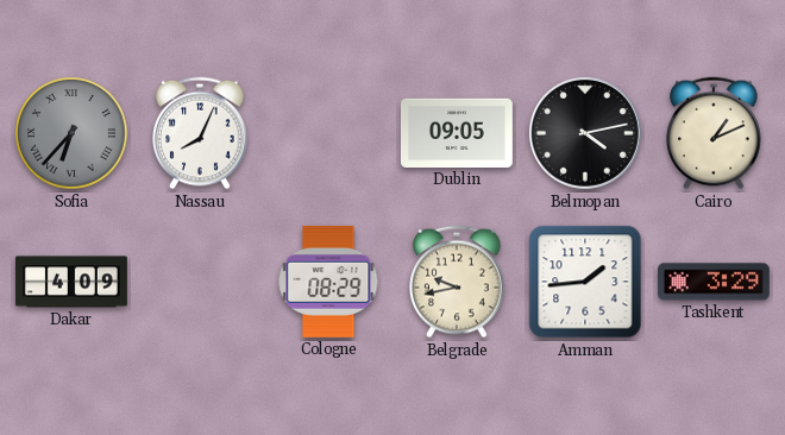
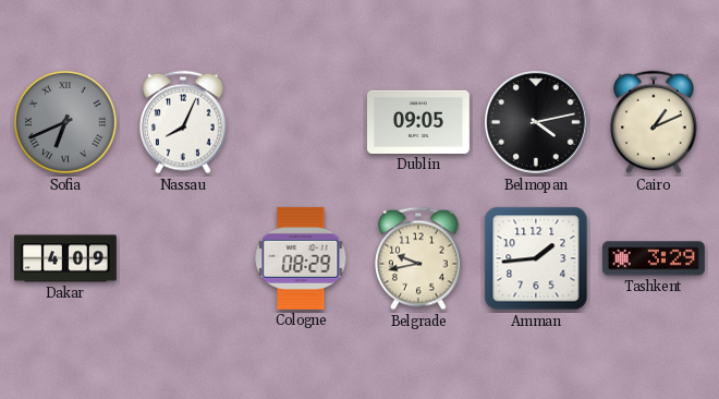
Sofia: 6:37 -> 6:41 (65, 122)
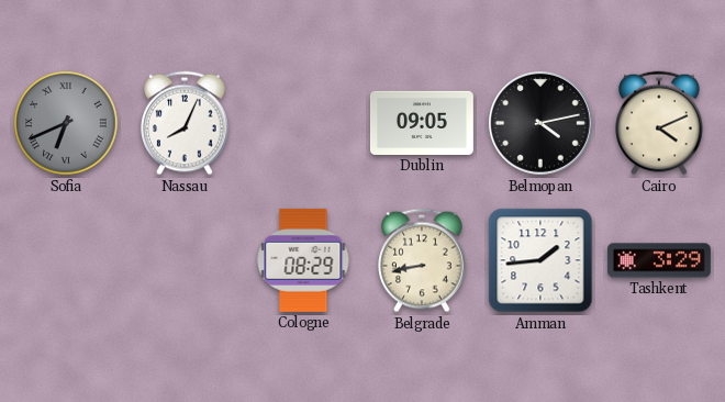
Cairo: 1:11 -> 4:11 (659, 123)
Dakar: 4:09 -> none (65, 258)
Belgrade: 9:43 -> 8:43 (422, 260)
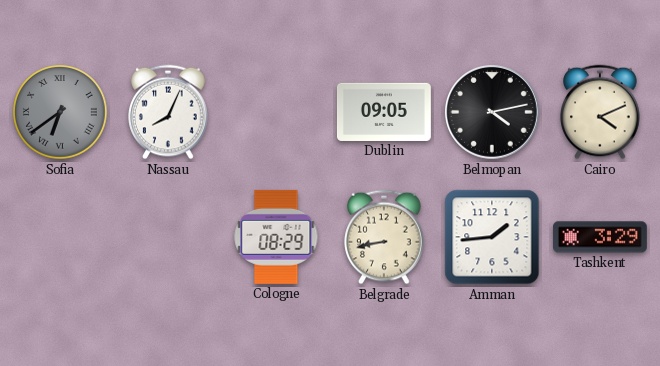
Sofia: 6:41 -> 6:39 (60, 112)
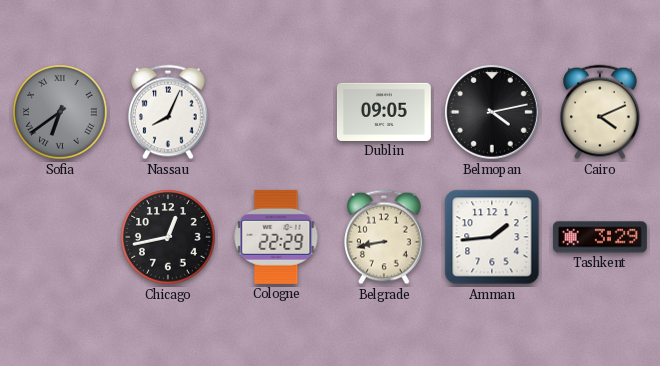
Chicago: none -> 12:43 (168, 237)
Cologne: 08:29 -> 22:29 (276, 237)
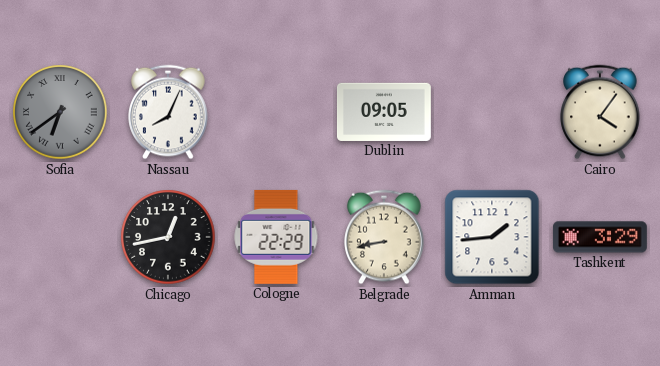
Belmopan: 4:13 -> none (493, 113)
Cairo: 4:11 -> 4:06 (600, 112)
